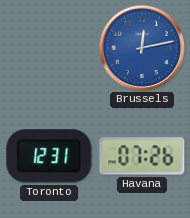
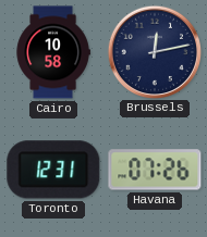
Cairo: none -> 10:58 (53, 52)
Brussels dial: blue -> navy (154, 51)
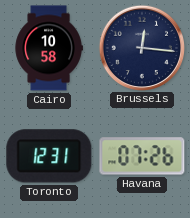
Brussels: 12:13 -> 12:16 (141, 47)
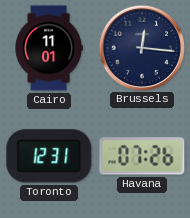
Cairo: 10:58 -> 11:01 (49, 48)
